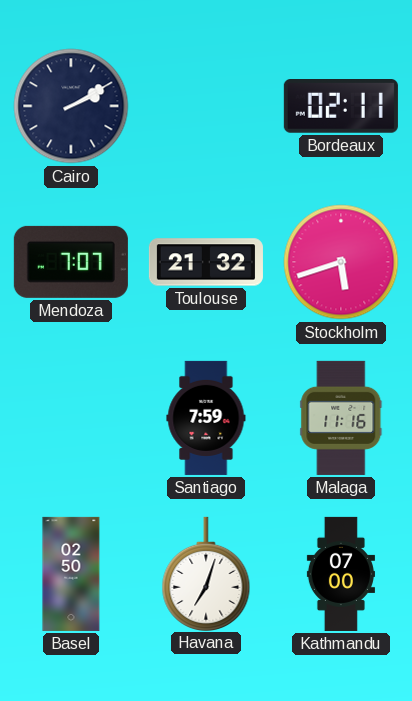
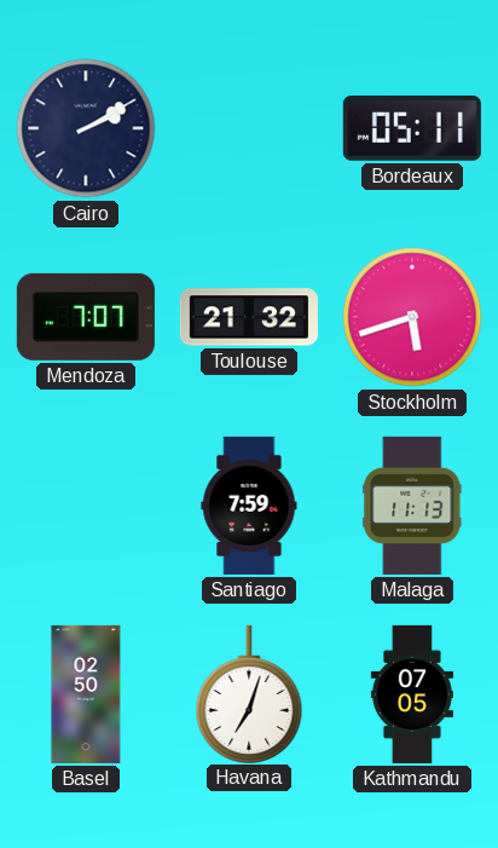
Bordeaux: 02:11 -> 05:11 (412, 129)
Malaga: 11:16 -> 11:13 (412, 506)
Kathmandu: 07:00 -> 07:05 (412, 694)
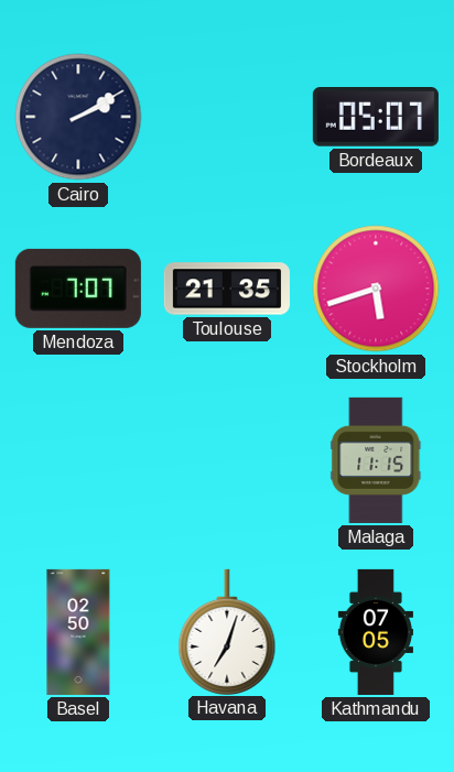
Bordeaux: 05:11 -> 05:07 (376, 118)
Toulouse: 21:32 -> 21:35 (227, 289)
Santiago: 7:59 -> none (249, 506)
Malaga: 11:13 -> 11:15 (376, 460)
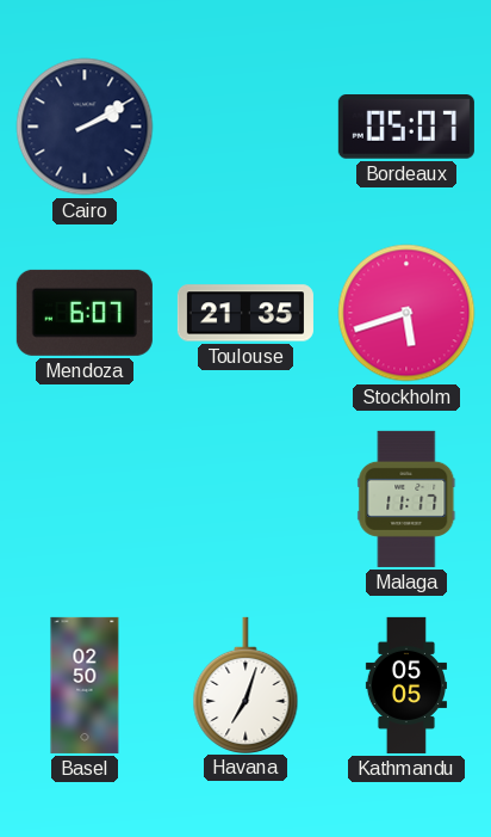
Mendoza: 7:07 -> 6:07 (85, 313)
Malaga: 11:15 -> 11:17 (406, 499)
Kathmandu: 07:05 -> 05:05 (406, 685)
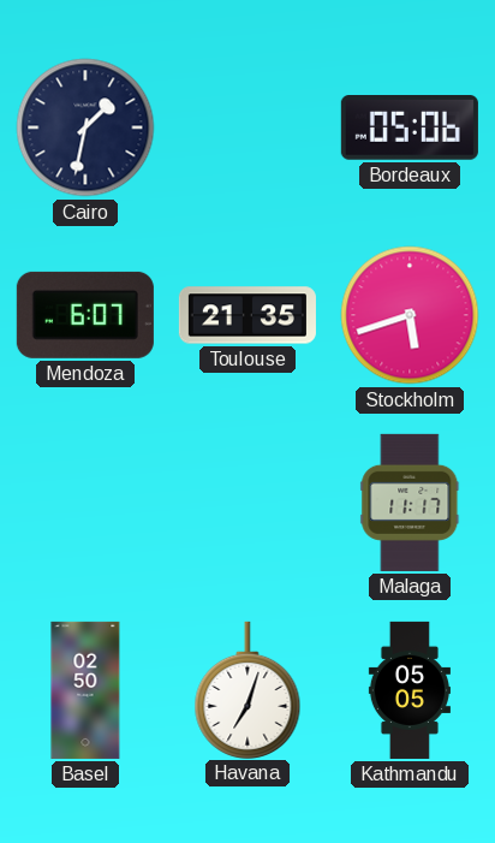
Cairo: 2:10 -> 1:32 (85, 127)
Bordeaux: 05:07 -> 05:06 (410, 129)
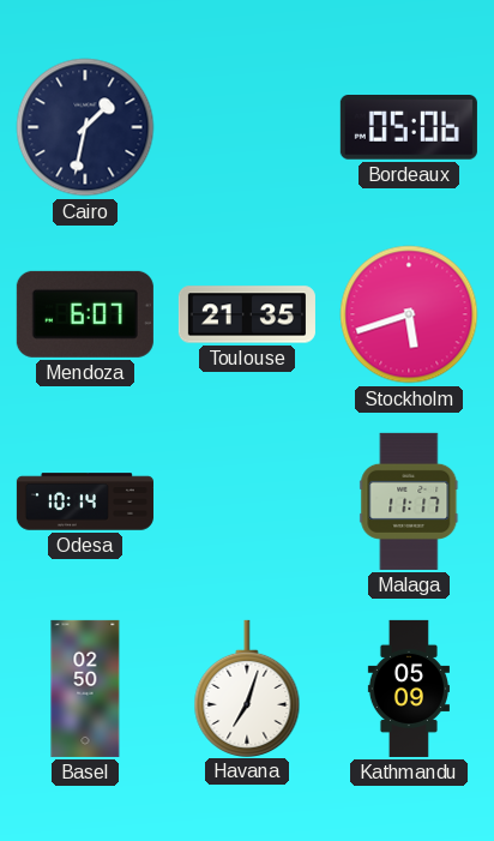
Odesa: none -> 10:14 (85, 501)
Kathmandu: 05:05 -> 05:09 (409, 689)
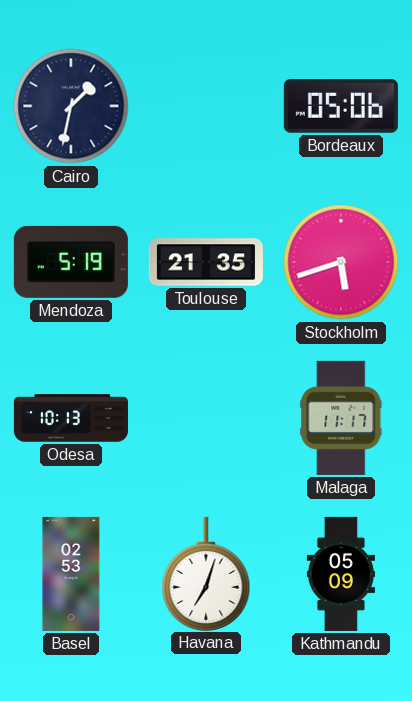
Mendoza: 6:07 -> 5:19 (71, 262)
Odesa: 10:14 -> 10:13 (71, 418)
Basel: 02:50 -> 02:53 (71, 574)
